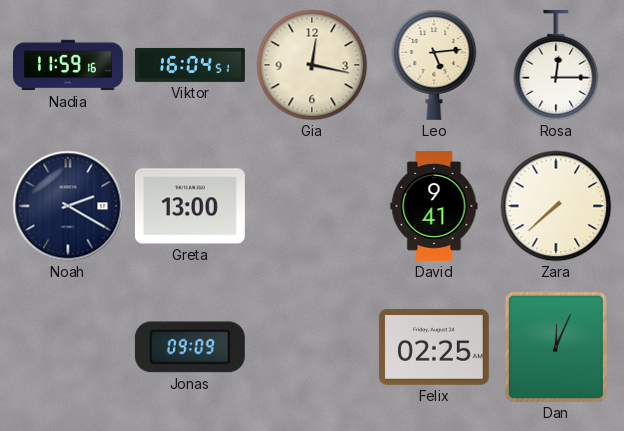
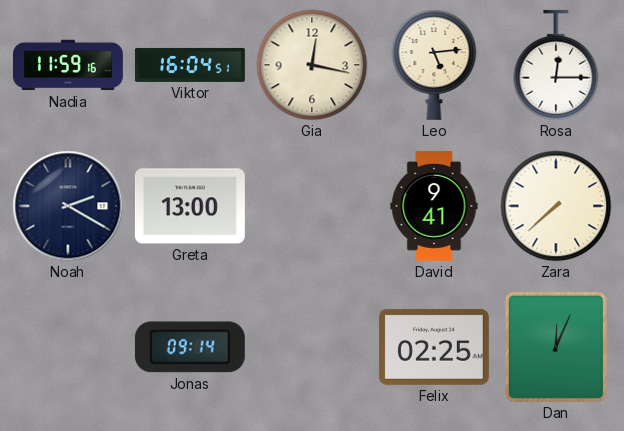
Jonas: 09:09 -> 09:14 (190, 347)
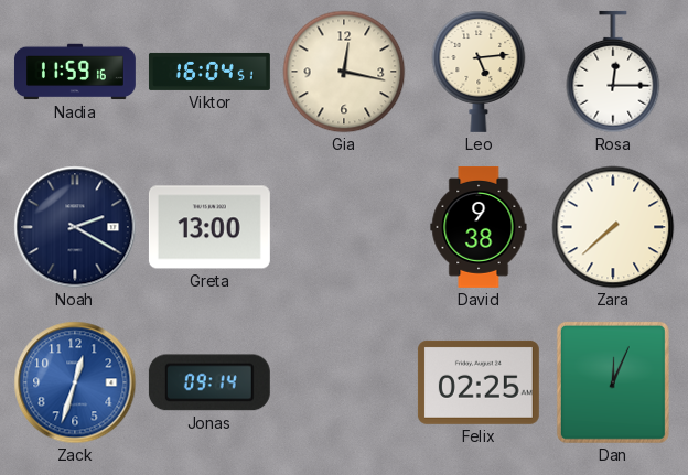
David: 9:41 -> 9:38 (479, 227)
Zack: none -> 12:33 (75, 382)
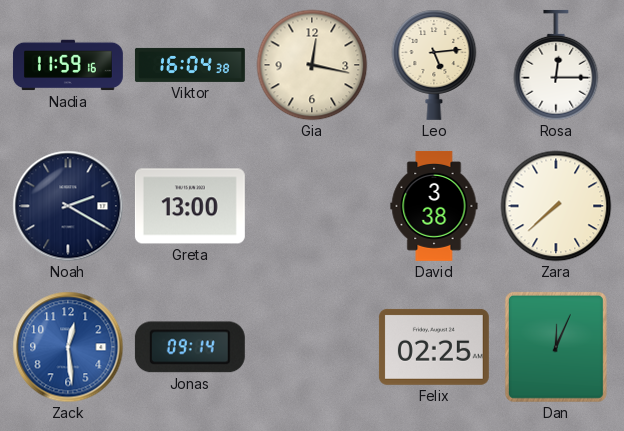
Viktor: 16:04:51 -> 16:04:38 (190, 65)
David: 9:38 -> 3:38 (434, 206)
Zack: 12:33 -> 12:29 (68, 347)
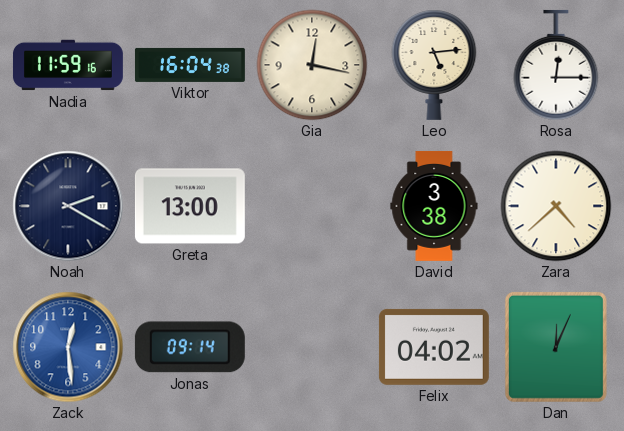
Zara: 7:38 -> 4:38 (556, 206)
Felix: 02:25 -> 04:02 (434, 347)
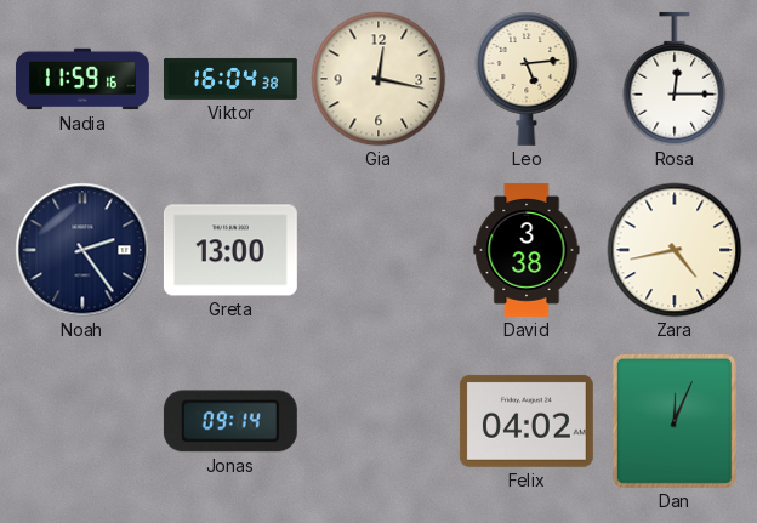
Noah: 2:20 -> 2:24 (82, 250)
Zara: 4:38 -> 4:43 (675, 250)
Zack: 12:29 -> none (68, 347)
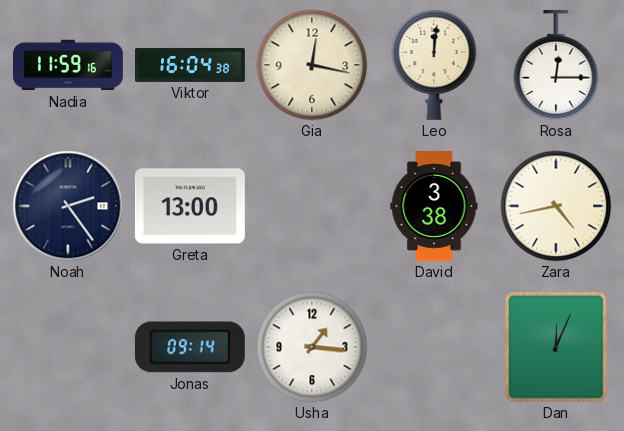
Leo: 5:14 -> 12:01 (434, 65)
Usha: none -> 1:16 (312, 347)
Felix: 04:02 -> none (527, 421)
